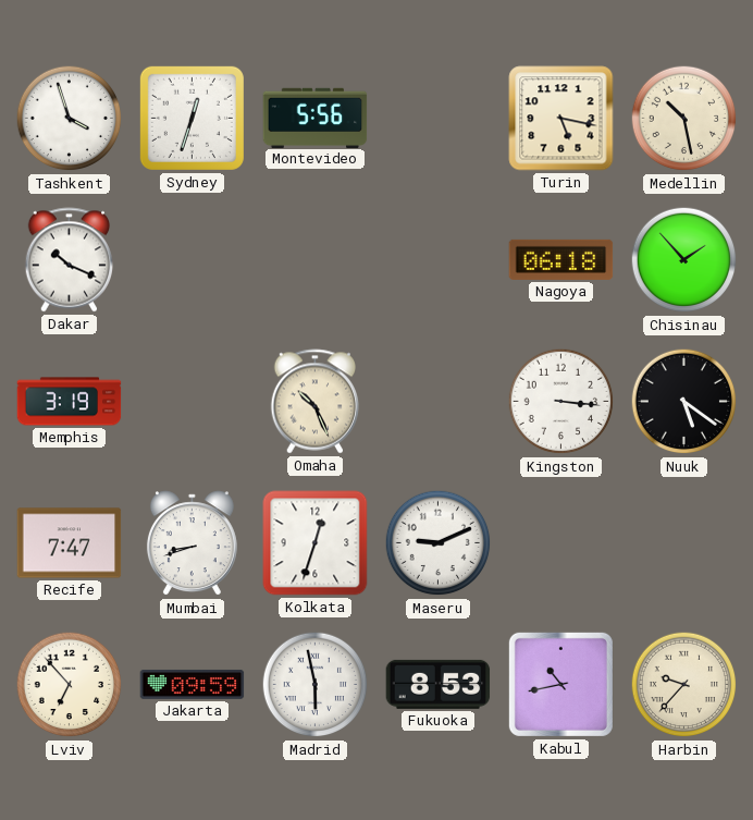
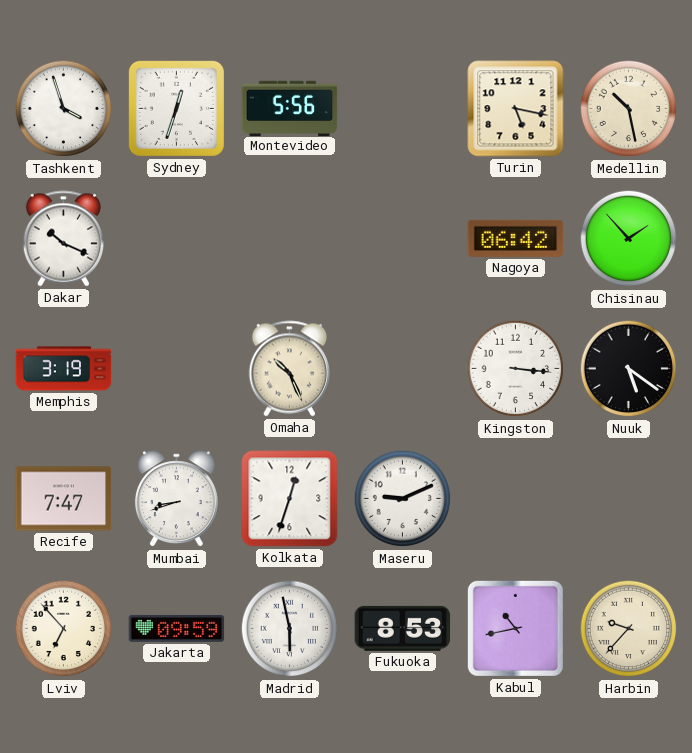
Nagoya: 06:18 -> 06:42 (516, 238)
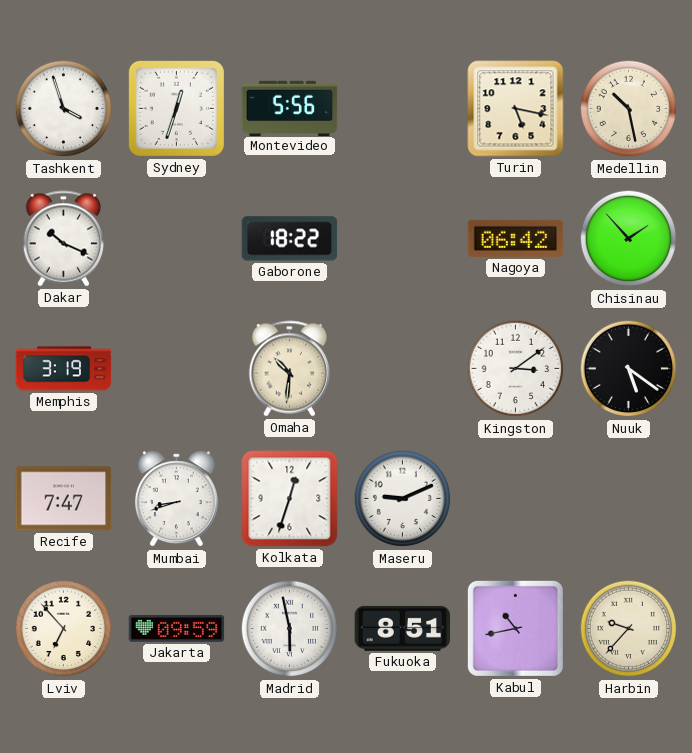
Gaborone: none -> 18:22 (290, 239)
Omaha: 10:26 -> 10:31 (290, 369)
Kingston: 3:16 -> 3:09 (516, 369)
Fukuoka: 8:53 -> 8:51 (403, 628)
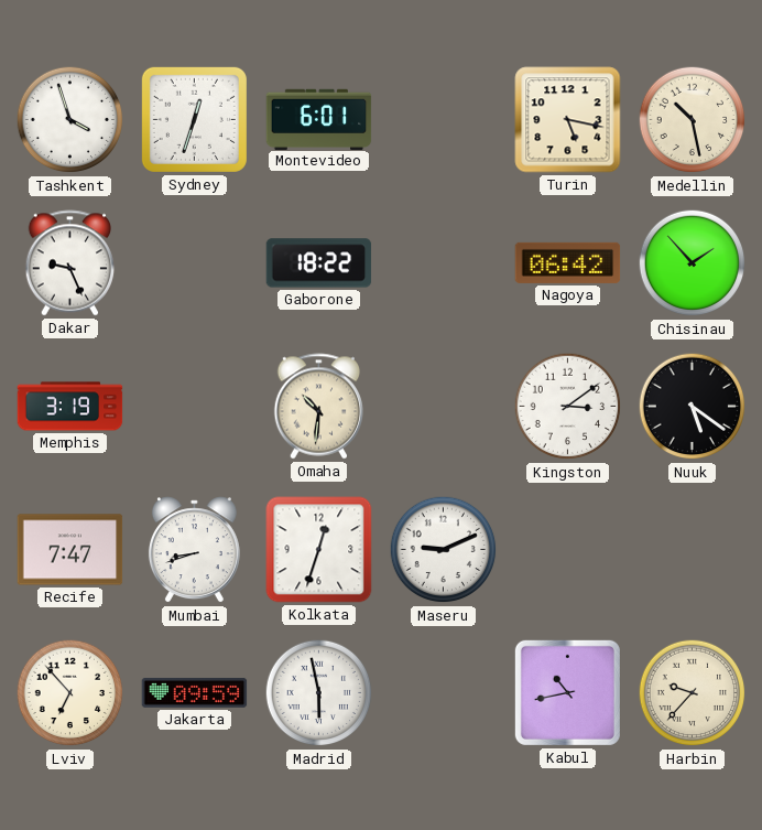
Montevideo: 5:56 -> 6:01 (319, 119)
Dakar: 10:19 -> 9:26 (70, 263)
Fukuoka: 8:51 -> none (403, 628)
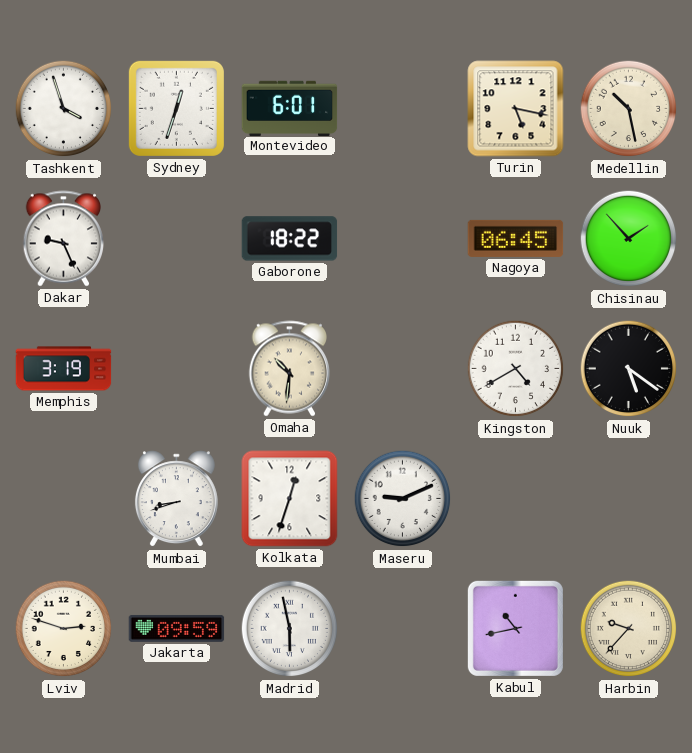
Nagoya: 06:42 -> 06:45 (516, 238)
Kingston: 3:09 -> 4:40 (516, 369)
Recife: 7:47 -> none (70, 550)
Lviv: 6:53 -> 2:48 (64, 629)
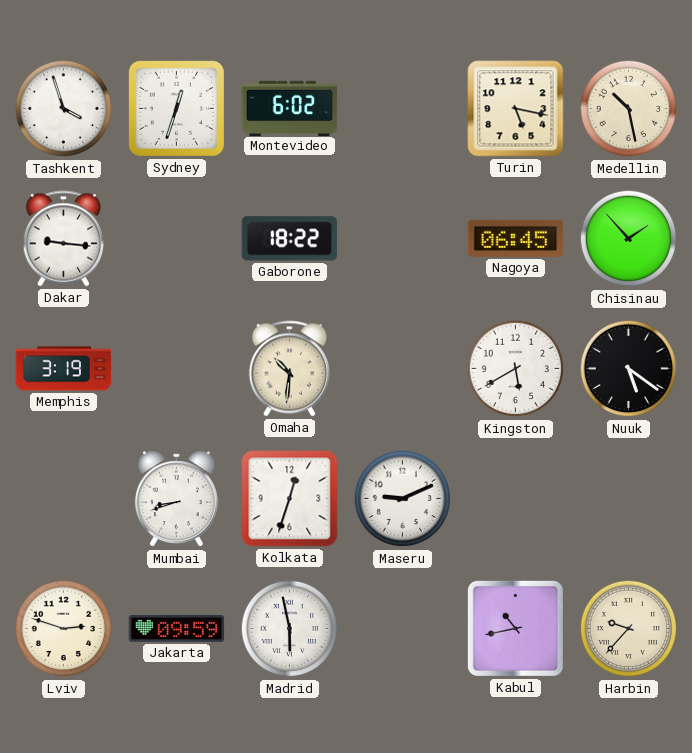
Montevideo: 6:01 -> 6:02 (290, 108)
Dakar: 9:26 -> 9:16 (64, 239)
Kingston: 4:40 -> 5:40 (516, 369)
